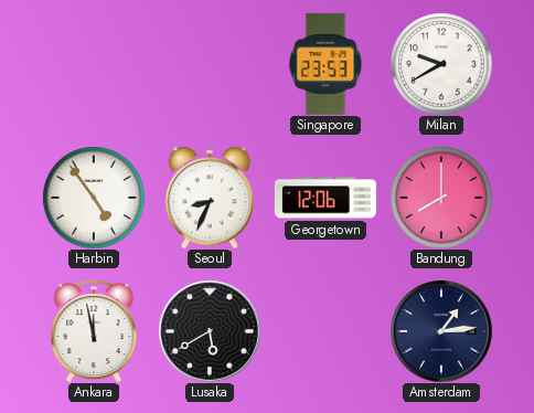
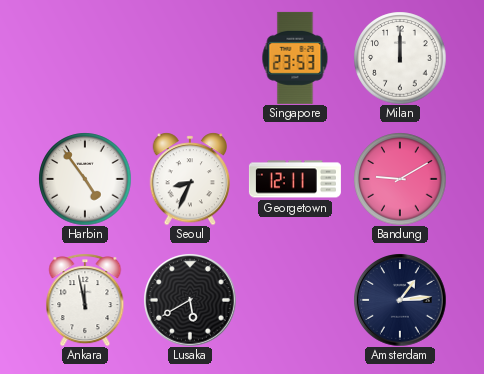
Milan: 9:40 -> 12:00 (400, 58)
Georgetown: 12:06 -> 12:11 (295, 179)
Bandung: 8:00 -> 9:10 (400, 179)
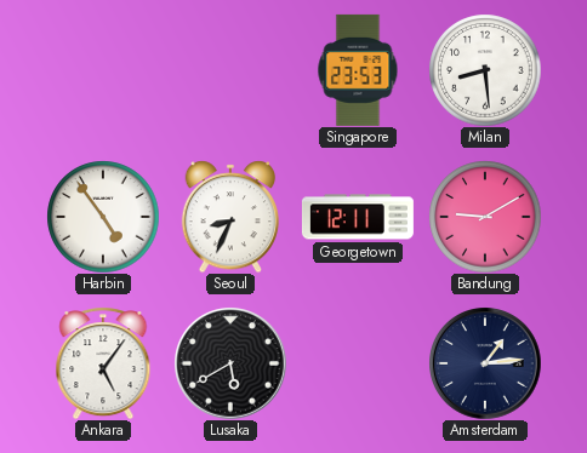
Milan: 12:00 -> 8:29 (485, 70)
Ankara: 11:58 -> 5:06 (103, 363)
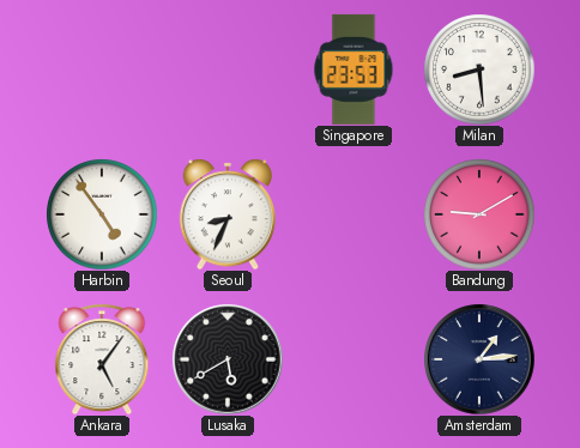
Georgetown: 12:11 -> none (358, 217)
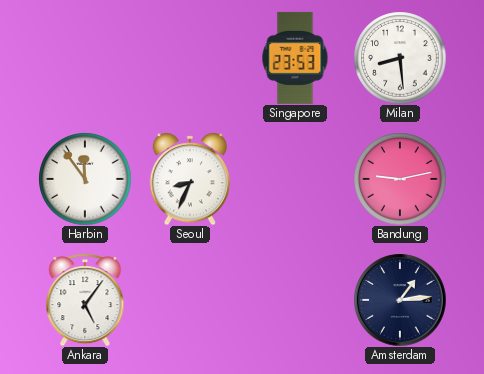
Harbin: 4:54 -> 11:54 (85, 179)
Bandung: 9:10 -> 9:13 (400, 179)
Lusaka: 5:40 -> none (228, 359)
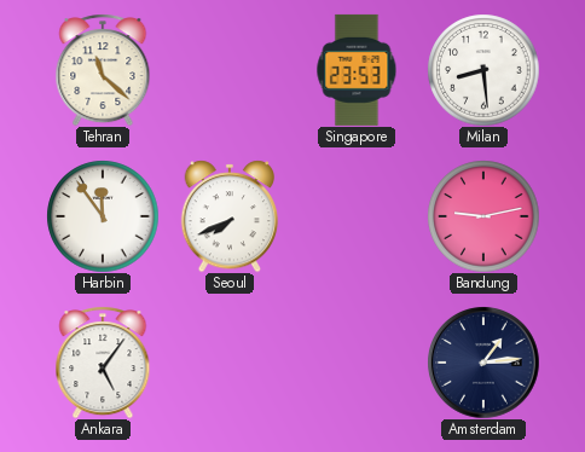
Tehran: none -> 11:22 (103, 70)
Seoul: 8:34 -> 7:41 (230, 216)
